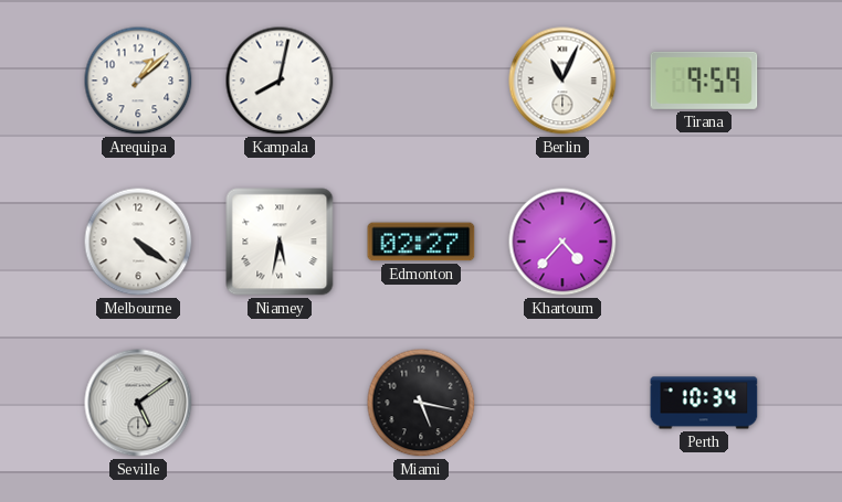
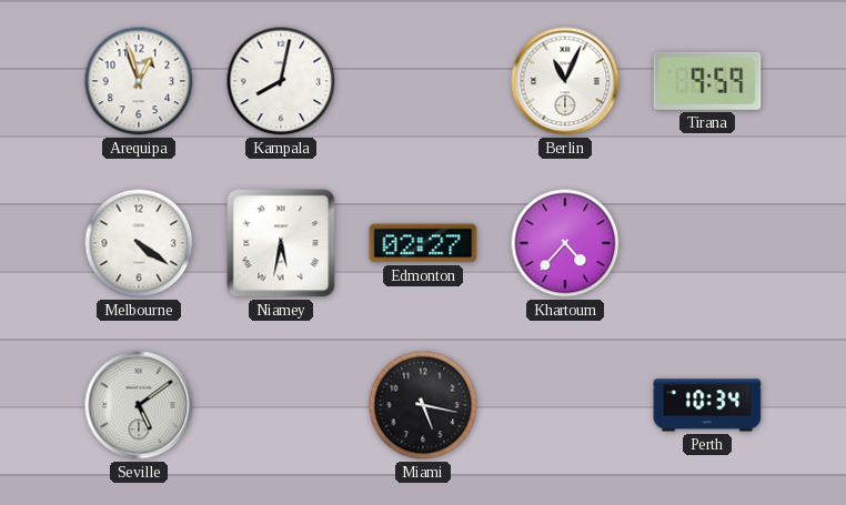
Arequipa: 1:08 -> 12:57 (139, 81)
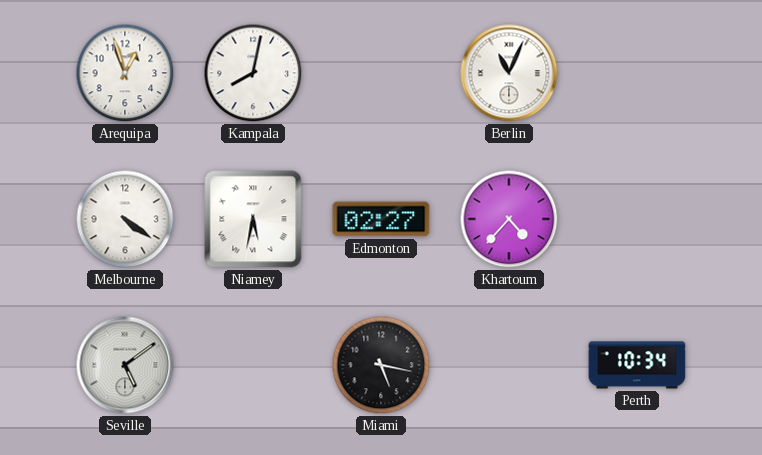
Tirana: 9:59 -> none (707, 81)
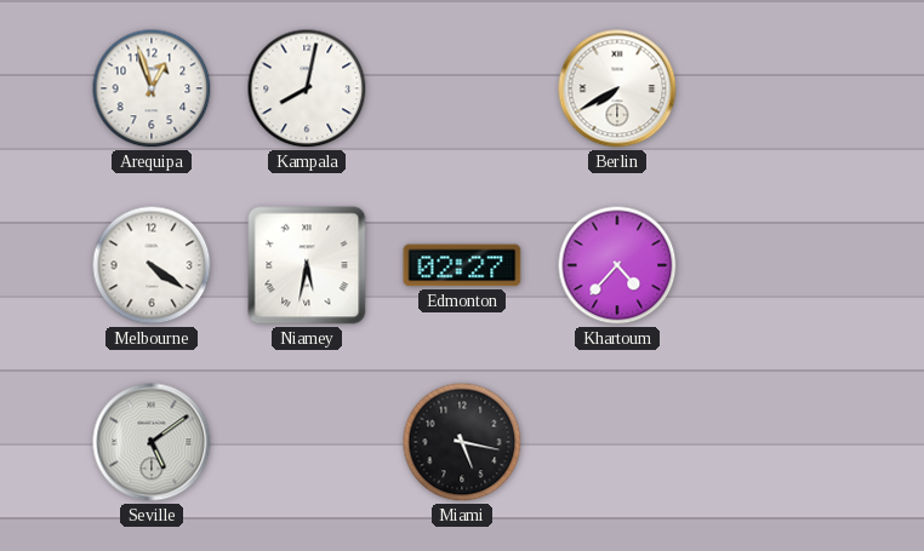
Berlin: 11:04 -> 7:40 (617, 88)
Perth: 10:34 -> none (637, 365)
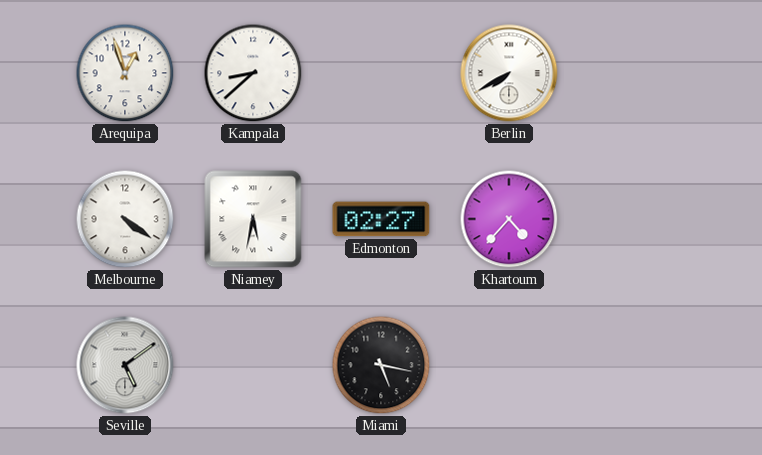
Kampala: 8:02 -> 8:38 (253, 73)
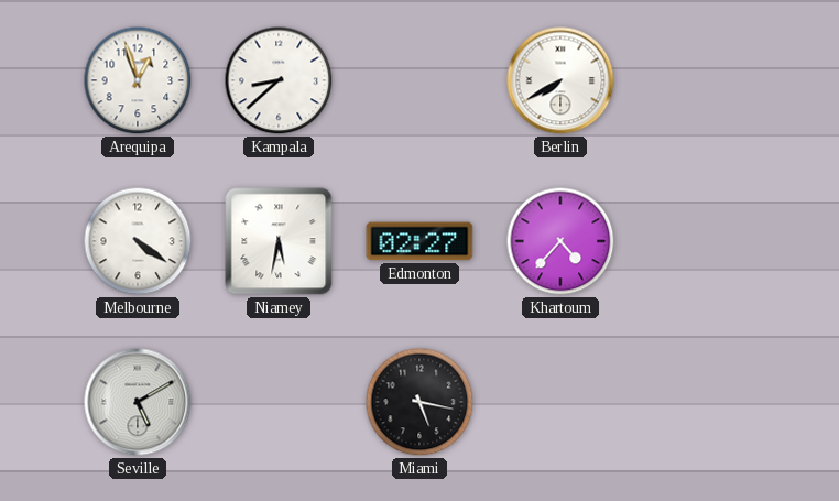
Seville: 5:09 -> 5:10 (138, 402)
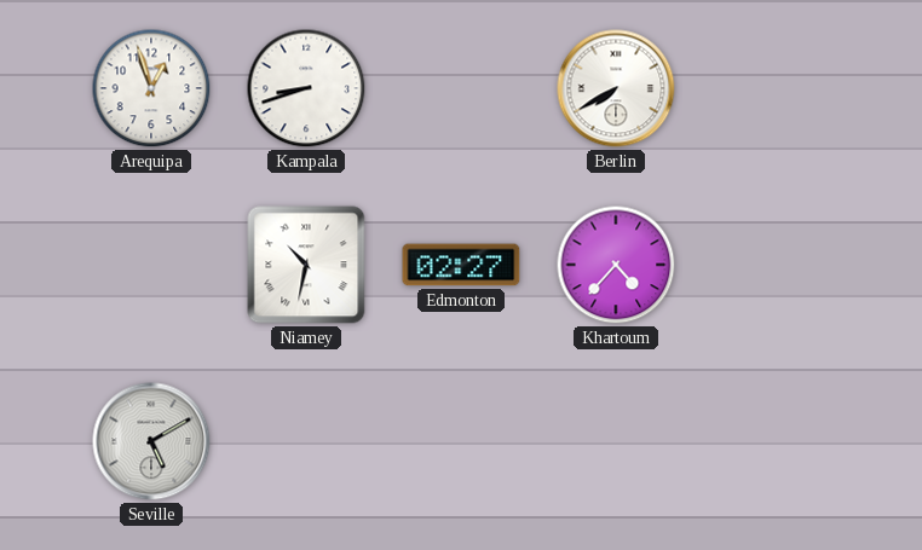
Kampala: 8:38 -> 8:42 (306, 88)
Melbourne: 4:21 -> none (138, 241)
Niamey: 5:32 -> 10:32 (306, 265)
Miami: 5:17 -> none (419, 402)
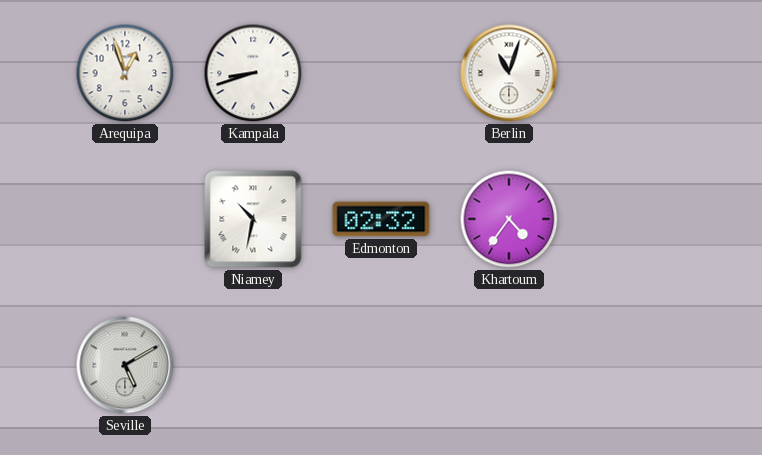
Berlin: 7:40 -> 11:03 (509, 73)
Edmonton: 02:27 -> 02:32 (381, 219)
Khartoum: 4:37 -> 4:36 (509, 219)
